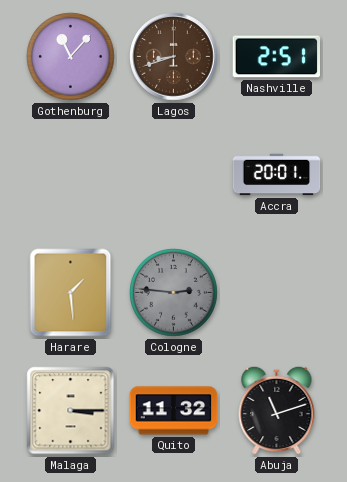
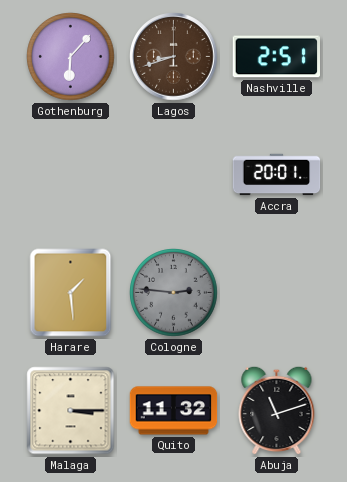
Gothenburg: 11:07 -> 6:07 (71, 57)
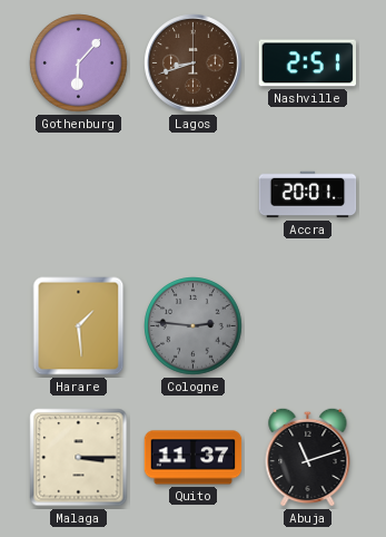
Quito: 11:32 -> 11:37 (194, 458)
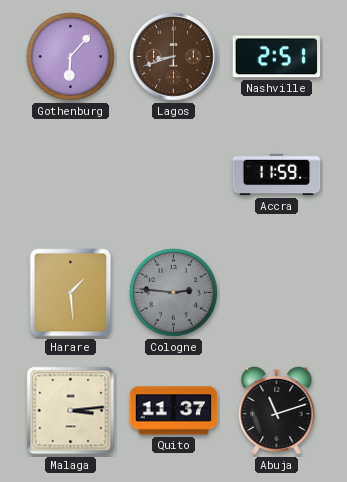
Accra: 20:01 -> 11:59 (277, 175)
Malaga: 3:15 -> 3:14 (71, 411)
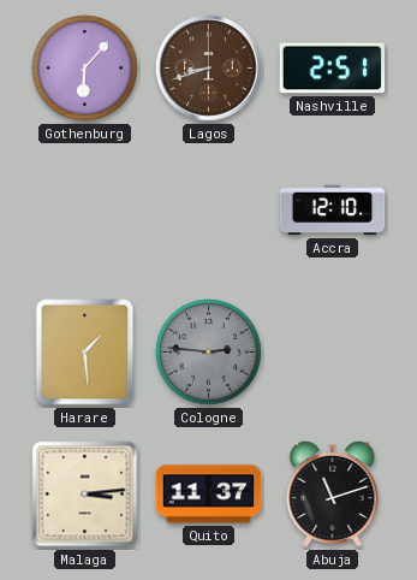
Accra: 11:59 -> 12:10 (333, 211)
